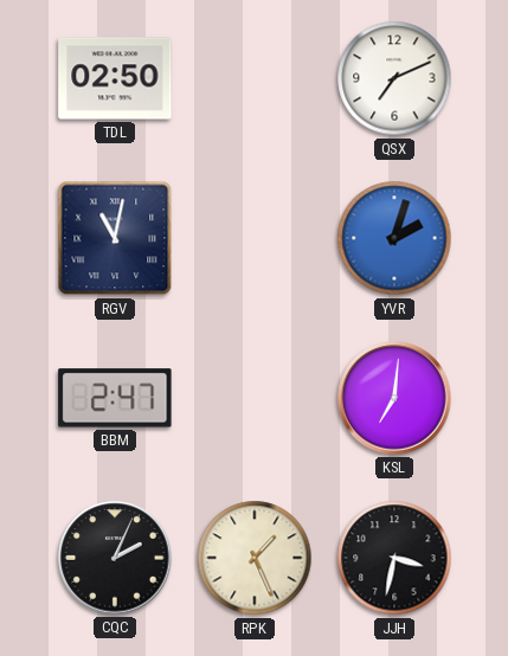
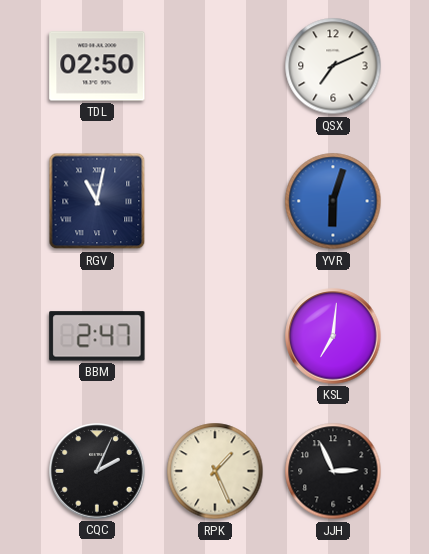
YVR: 2:03 -> 6:03 (333, 201)
JJH: 3:32 -> 2:56 (333, 471)
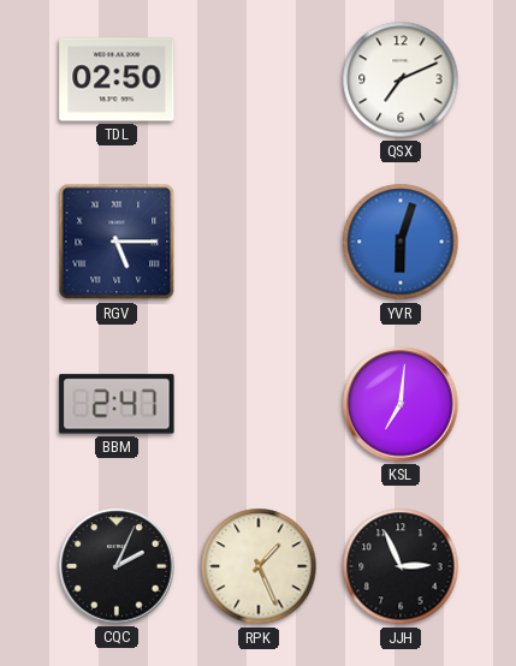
RGV: 11:02 -> 5:15 (117, 242)
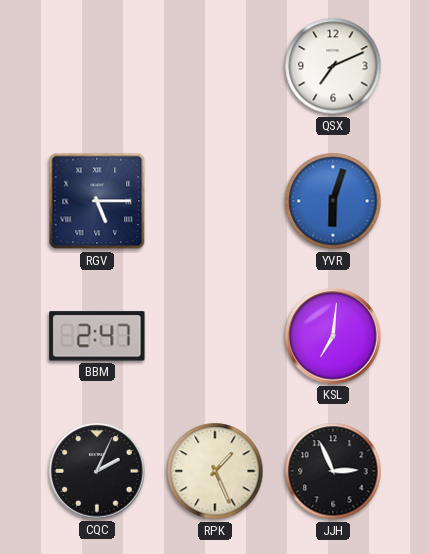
TDL: 02:50 -> none (117, 79)
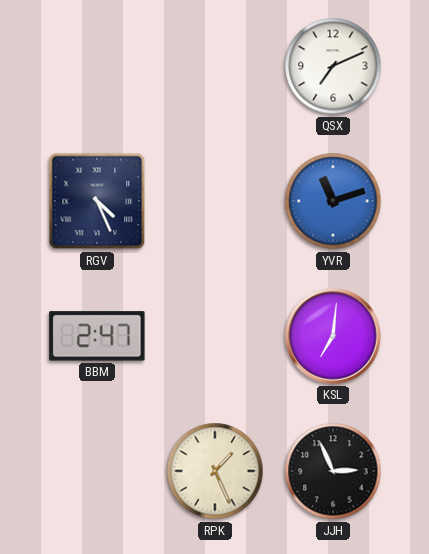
RGV: 5:15 -> 4:26 (97, 201)
YVR: 6:03 -> 11:12 (333, 201)
CQC: 2:04 -> none (97, 471)
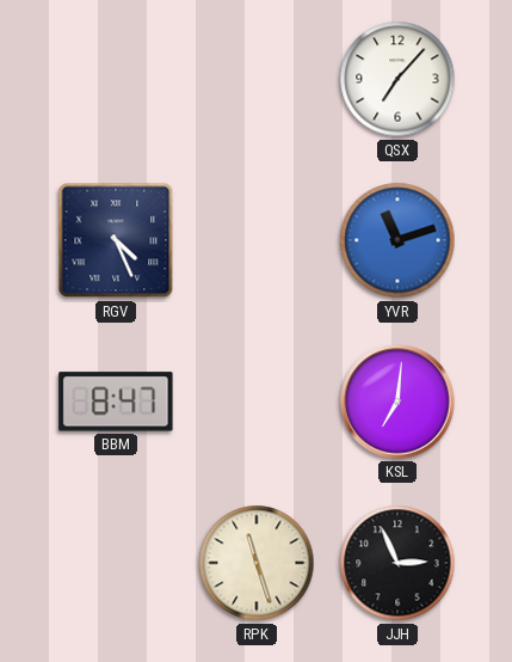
QSX: 7:11 -> 7:07 (397, 79)
BBM: 2:47 -> 8:47 (116, 402)
RPK: 1:26 -> 11:27 (257, 563)
